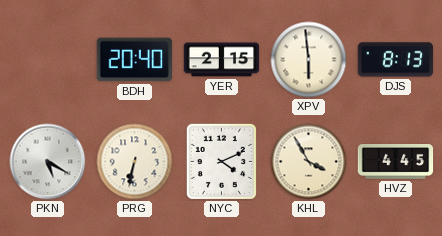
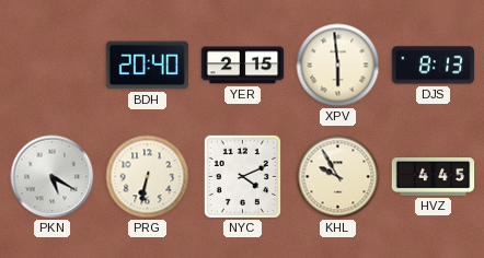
KHL: 3:55 -> 9:55 (338, 177)
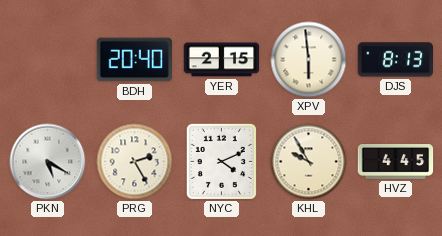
PRG: 6:32 -> 2:25 (135, 162)
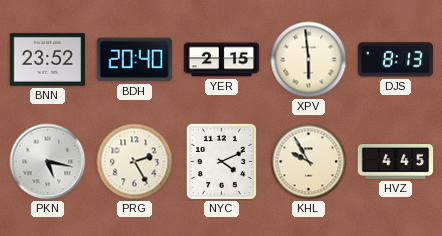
BNN: none -> 23:52 (48, 59)
PKN: 5:20 -> 5:17 (48, 162)
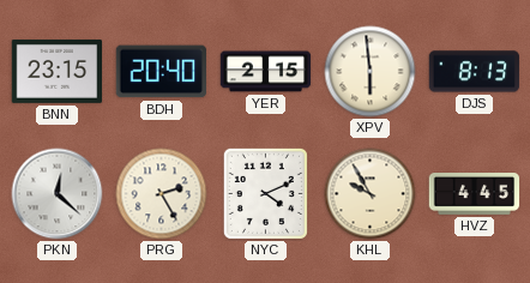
BNN: 23:52 -> 23:15 (58, 71)
PKN: 5:17 -> 12:22 (58, 194)
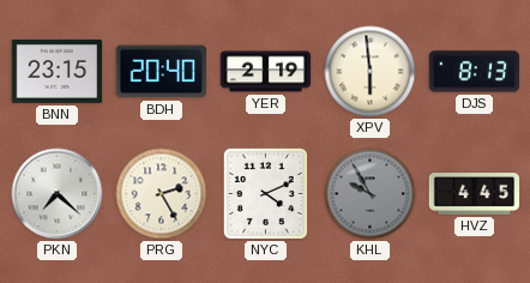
YER: 2:15 -> 2:19 (266, 72)
PKN: 12:22 -> 7:22 (58, 194)
KHL dial: cream -> grey (371, 194)
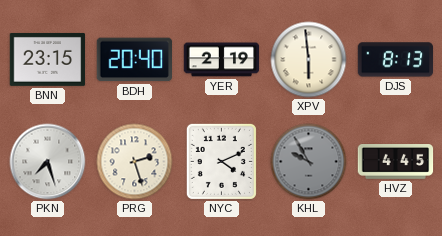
PKN: 7:22 -> 7:27 (48, 162)
PRG: 2:25 -> 2:27 (135, 162)
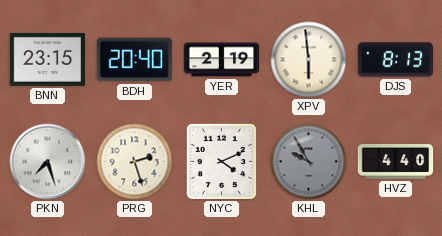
HVZ: 4:45 -> 4:40 (396, 162)
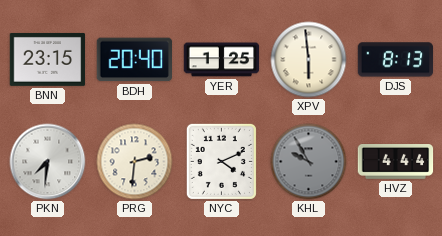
YER: 2:19 -> 1:25 (222, 60)
PKN: 7:27 -> 7:31 (48, 162)
PRG: 2:27 -> 2:31 (135, 162)
HVZ: 4:40 -> 4:44 (396, 162)
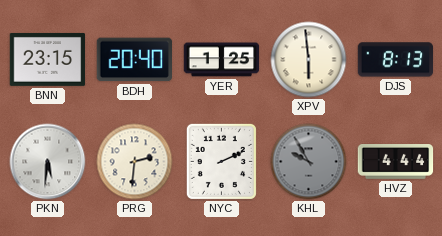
PKN: 7:31 -> 5:31 (48, 162)
NYC: 4:11 -> 2:11 (221, 161)
